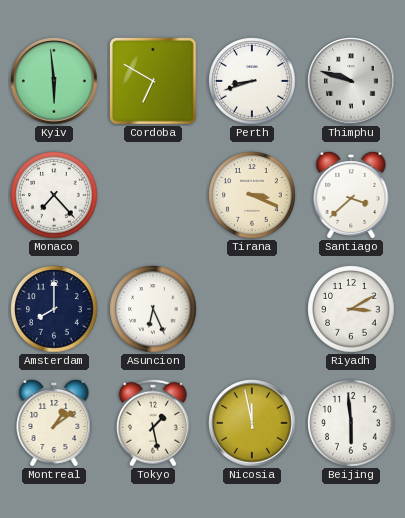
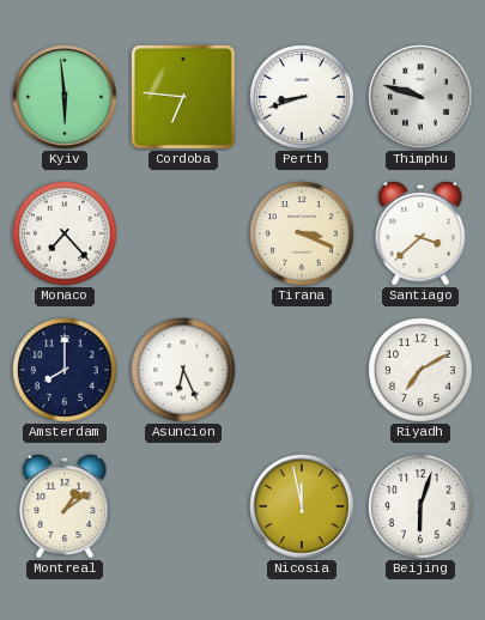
Cordoba: 6:50 -> 6:46 (184, 98)
Riyadh: 3:10 -> 7:10 (420, 370)
Tokyo: 1:28 -> none (153, 423)
Beijing: 5:59 -> 6:03 (420, 506)
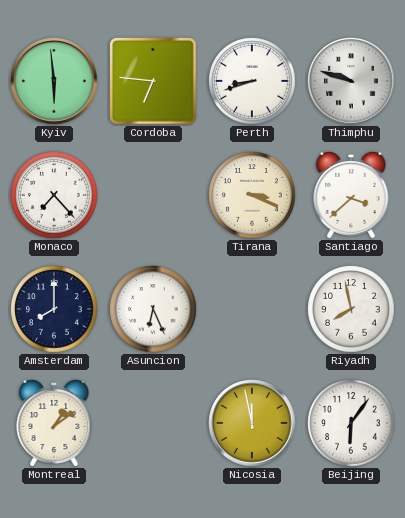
Riyadh: 7:10 -> 7:58 (351, 309)
Beijing: 6:03 -> 6:06 (351, 423)
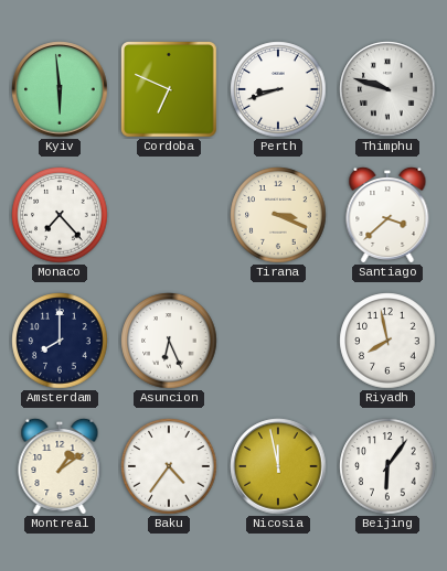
Cordoba: 6:46 -> 6:49 (170, 90)
Baku: none -> 4:36 (169, 466)
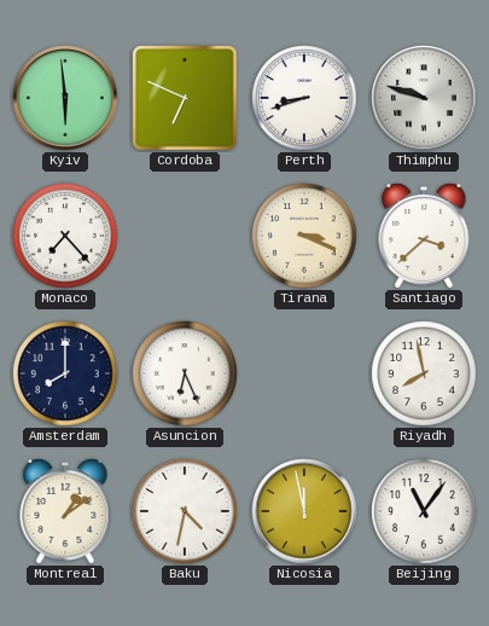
Baku: 4:36 -> 4:32 (185, 511)
Beijing: 6:06 -> 11:06 (424, 511)
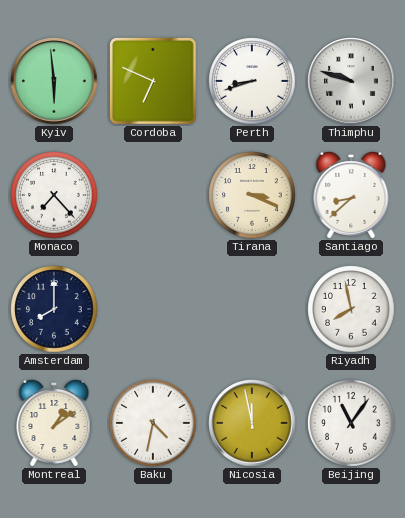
Santiago: 3:38 -> 8:38 (351, 195)
Asuncion: 6:26 -> none (185, 373)
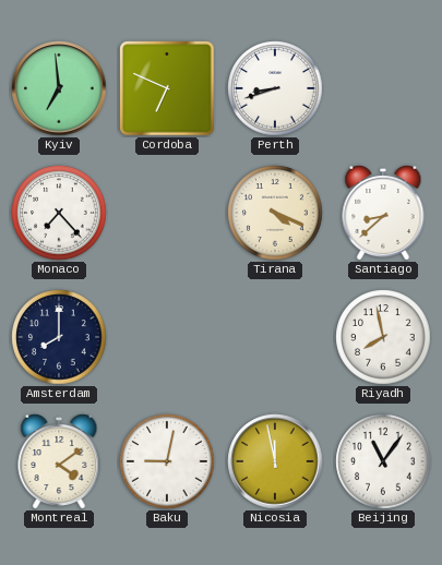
Kyiv: 5:59 -> 6:59 (59, 88)
Thimphu: 9:48 -> none (351, 81)
Tirana: 3:19 -> 4:19 (275, 213)
Montreal: 1:09 -> 4:09 (59, 461)
Baku: 4:32 -> 9:02 (167, 461)
